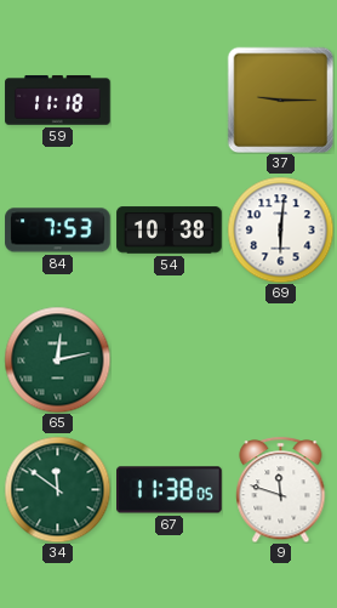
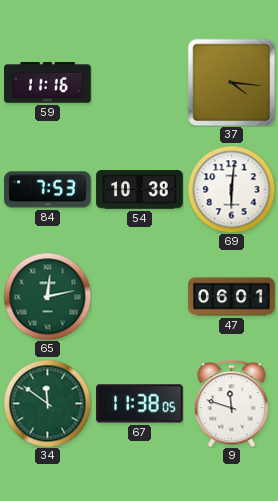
59: 11:18 -> 11:16 (48, 83)
37: 9:15 -> 4:16 (231, 82)
47: none -> 06:01 (232, 297)
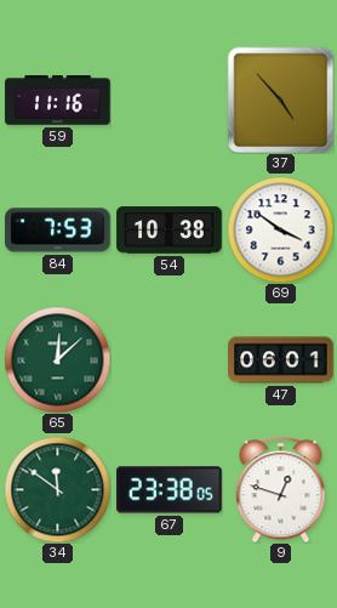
37: 4:16 -> 4:53 (280, 100)
69: 6:01 -> 3:51 (280, 229)
65: 12:13 -> 12:08 (57, 359)
67: 11:38 -> 23:38 (170, 490)
9: 11:48 -> 12:48 (281, 489)
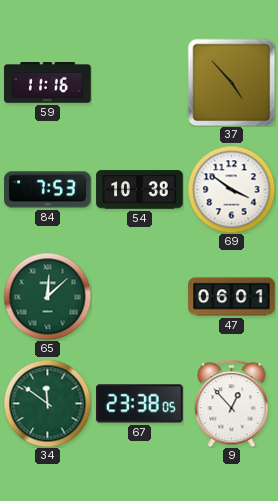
9: 12:48 -> 12:53 (232, 403)
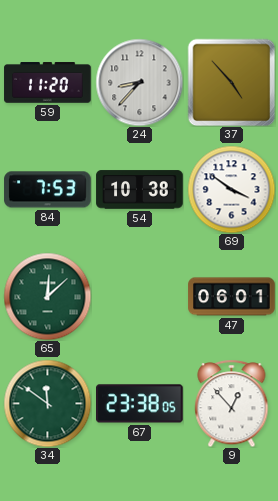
59: 11:16 -> 11:20 (48, 83)
24: none -> 8:37 (139, 82)
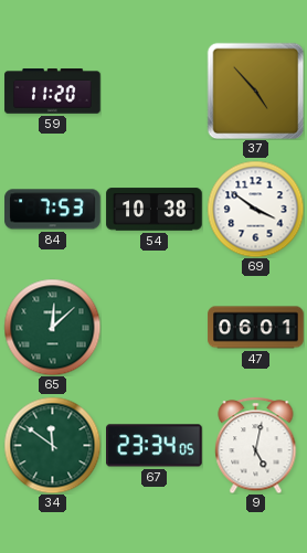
24: 8:37 -> none (139, 82)
67: 23:38 -> 23:34 (155, 446)
9: 12:53 -> 5:02 (256, 445)
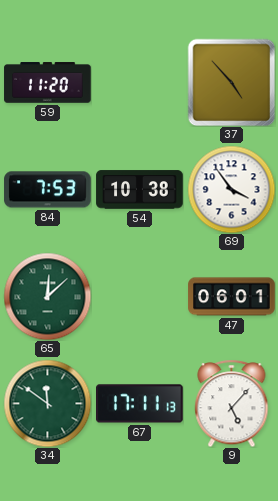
69: 3:51 -> 3:54 (231, 189)
67: 23:34 -> 17:11 (140, 404)
9: 5:02 -> 5:07 (232, 403)
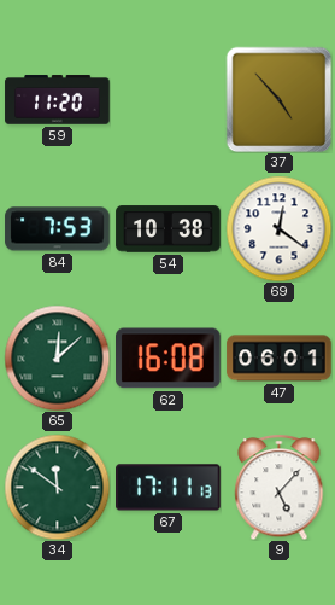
69: 3:54 -> 12:21 (278, 228)
62: none -> 16:08 (169, 359)
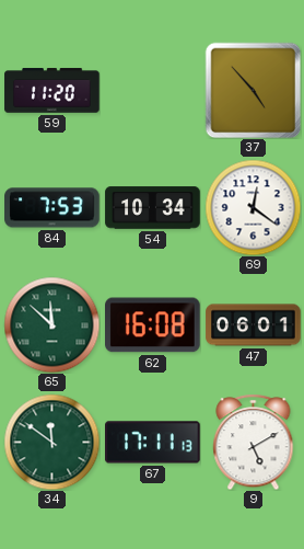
54: 10:38 -> 10:34 (153, 208)
65: 12:08 -> 11:52 (51, 324)
9: 5:07 -> 5:10 (254, 442)
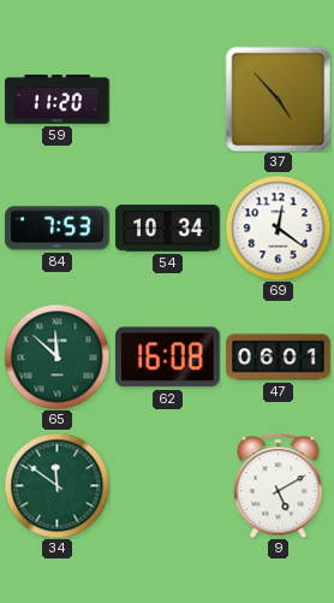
67: 17:11 -> none (153, 443)
